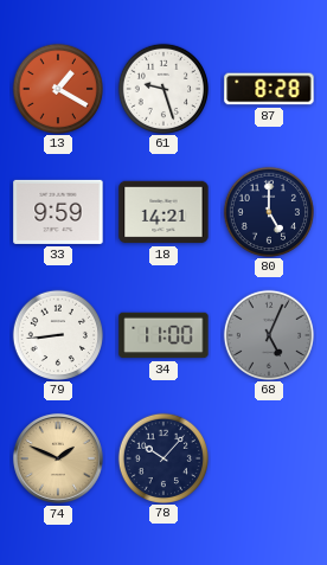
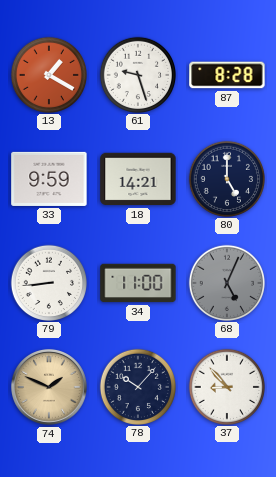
37: none -> 8:53 (226, 386)
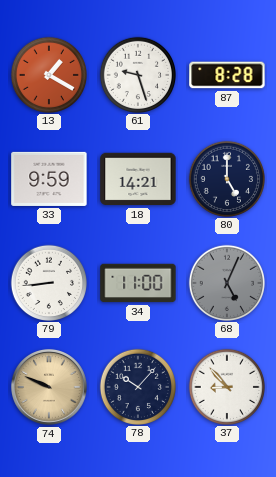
74: 1:49 -> 9:49 (49, 387)
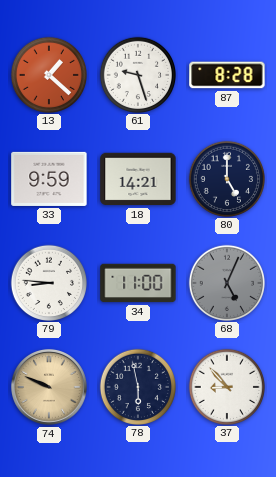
13: 1:20 -> 1:22 (48, 74)
79: 8:44 -> 8:46 (48, 282)
78: 10:07 -> 5:58 (137, 386)
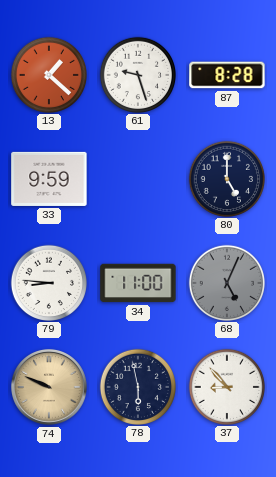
18: 14:21 -> none (138, 179)
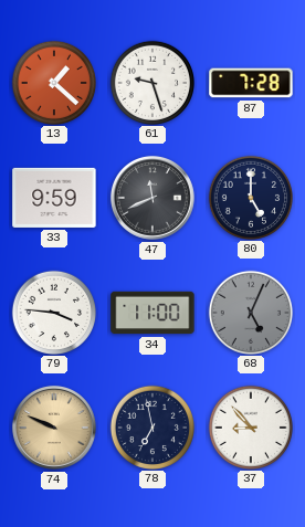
87: 8:28 -> 7:28 (251, 83)
47: none -> 11:41 (152, 198)
79: 8:46 -> 3:46 (53, 312)
78: 5:58 -> 6:58 (151, 426)
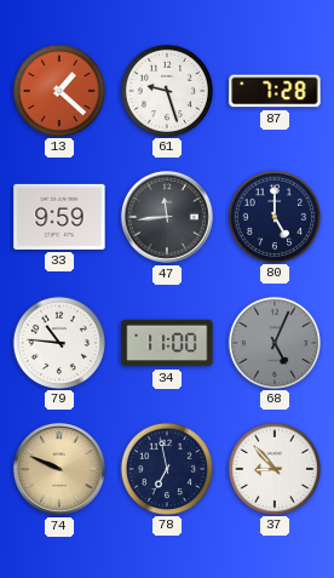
47: 11:41 -> 11:44 (167, 217)
79: 3:46 -> 10:46 (58, 342)
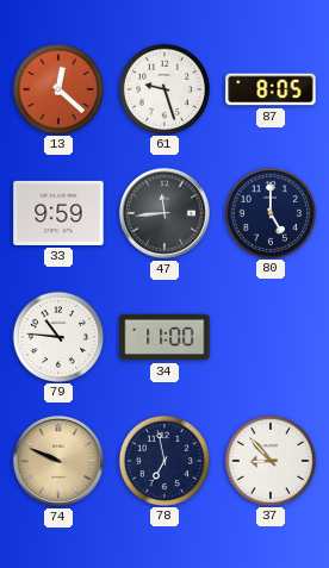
13: 1:22 -> 12:22 (57, 88)
87: 7:28 -> 8:05 (271, 89)
68: 5:04 -> none (273, 342)
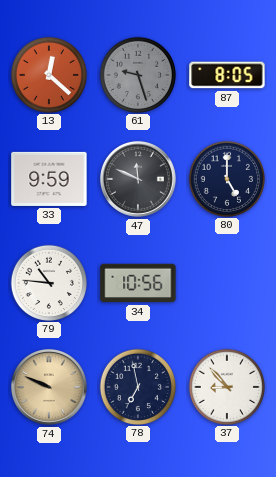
61 dial: white -> grey (137, 74)
47: 11:44 -> 11:49 (138, 179)
34: 11:00 -> 10:56 (138, 283)
